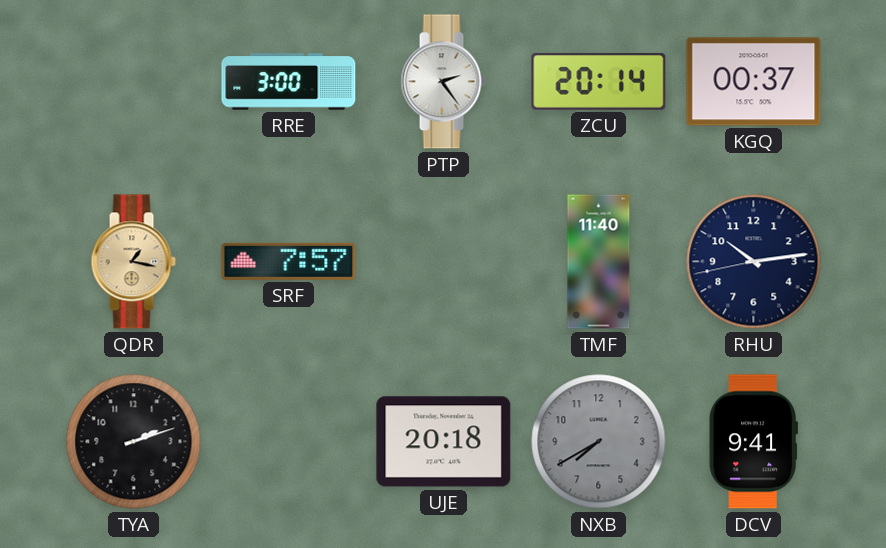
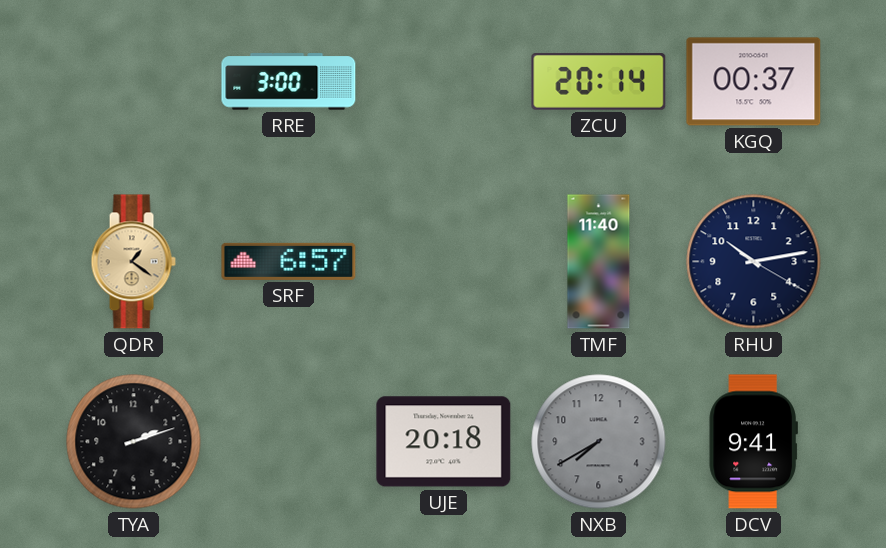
PTP: 2:24 -> none (443, 82)
QDR: 1:17 -> 1:21 (133, 262)
SRF: 7:57 -> 6:57 (289, 261)
RHU: 10:13:43 -> 10:13:20 (754, 262)
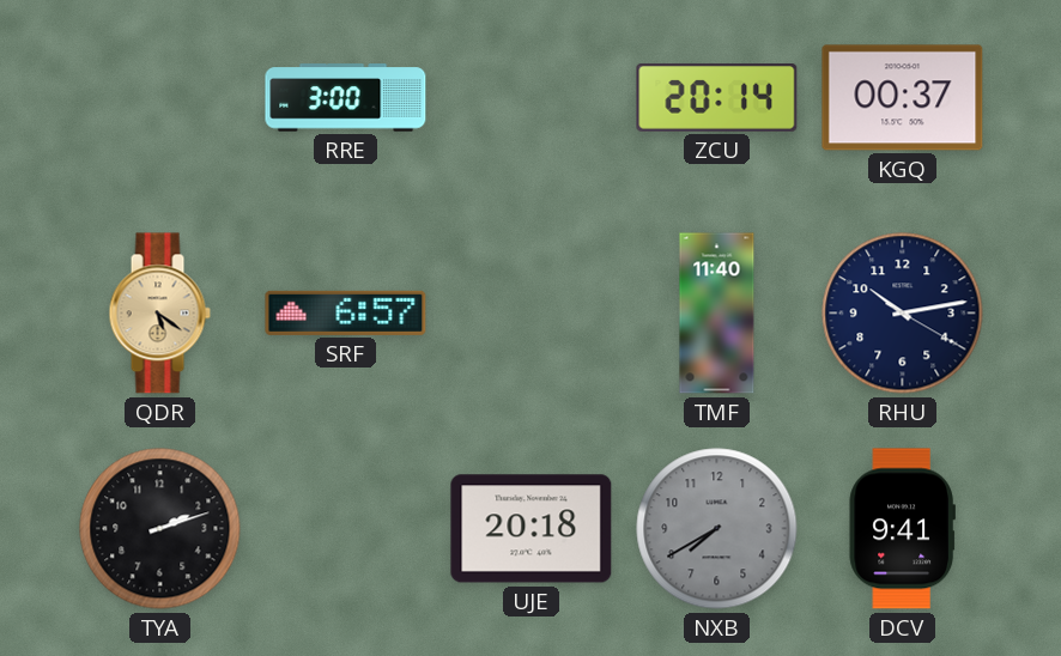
QDR: 1:21 -> 5:21 (159, 314)
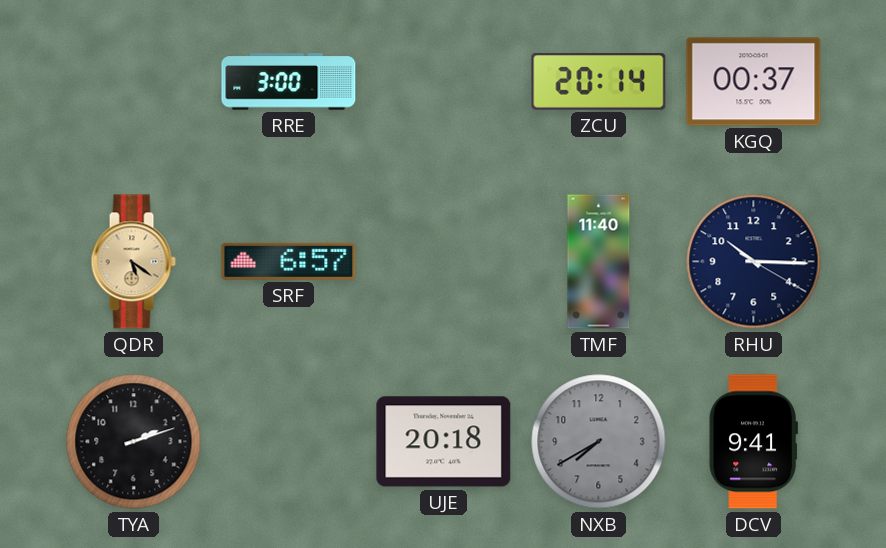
RHU: 10:13 -> 10:15 (754, 262)
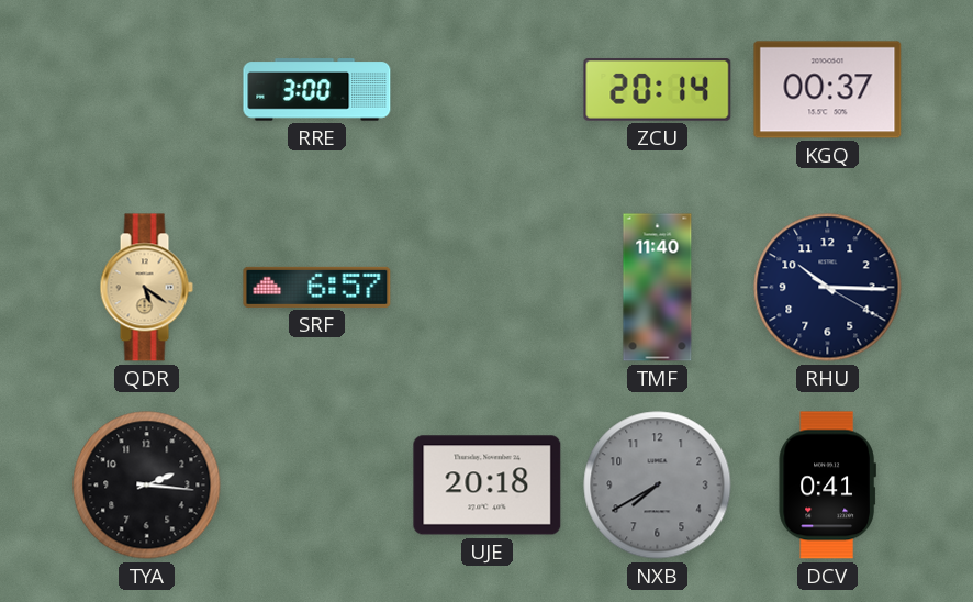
TYA: 2:12 -> 2:16 (147, 486)
DCV: 9:41 -> 0:41 (827, 486)
